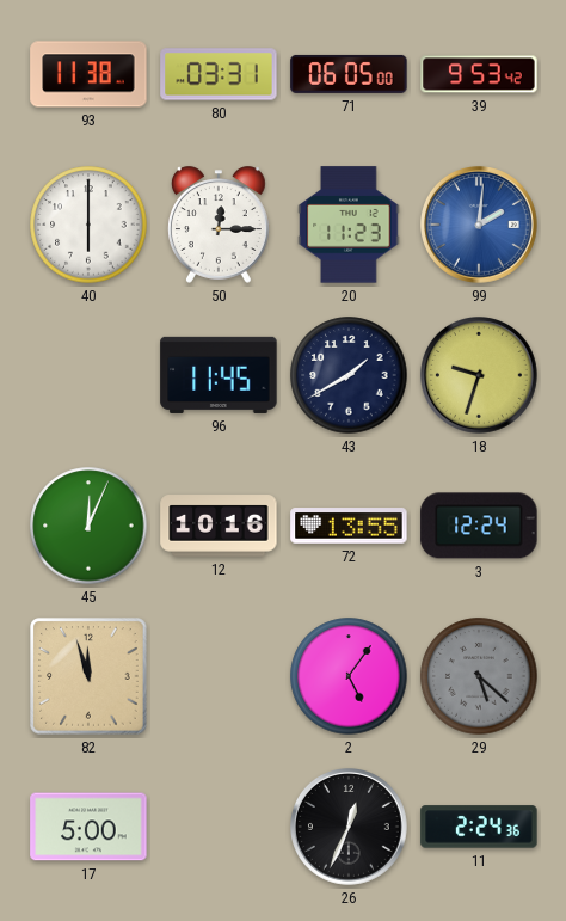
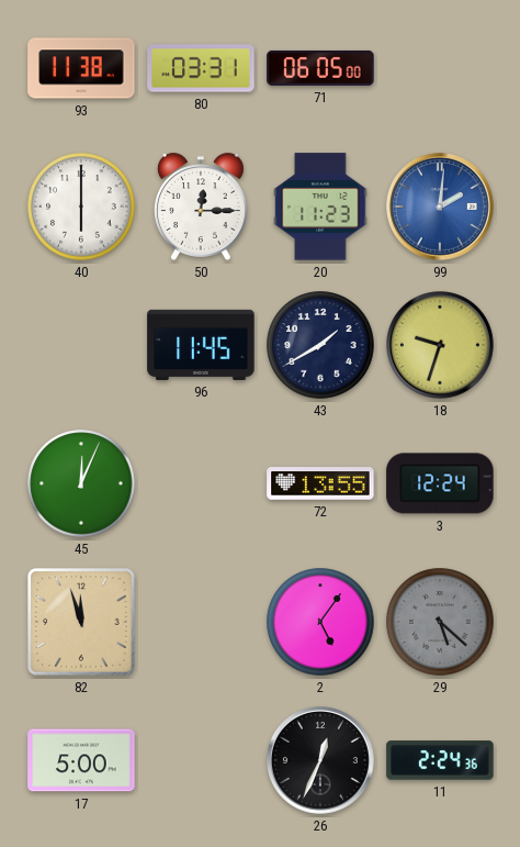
39: 9:53 -> none (479, 74)
12: 10:16 -> none (219, 526)
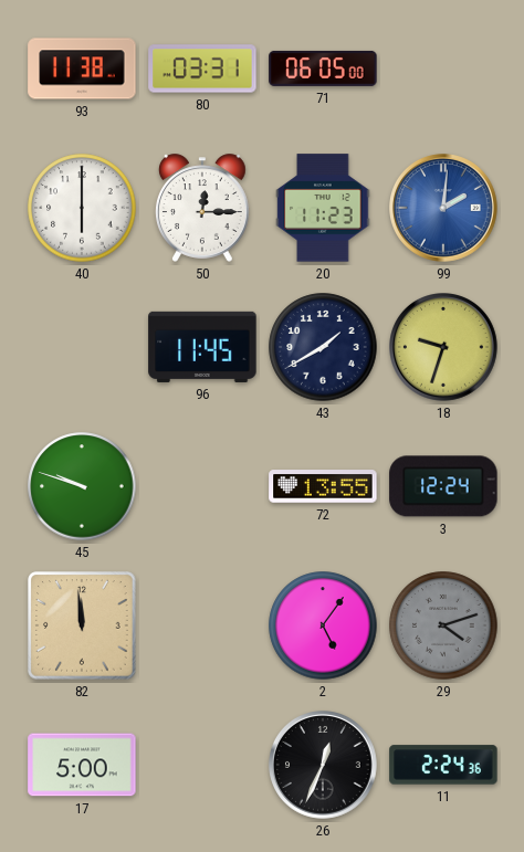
45: 12:04 -> 9:48 (82, 486)
82: 11:57 -> 11:59 (82, 625)
29: 5:22 -> 4:12 (443, 625)
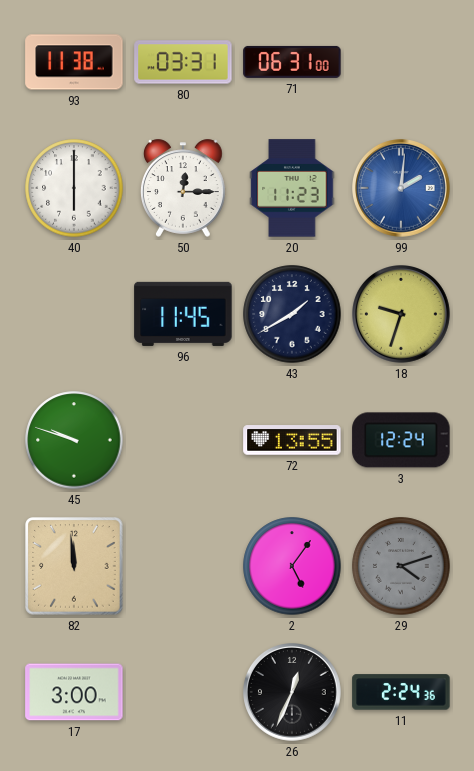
71: 06:05 -> 06:31 (292, 62)
17: 5:00 -> 3:00 (74, 692)
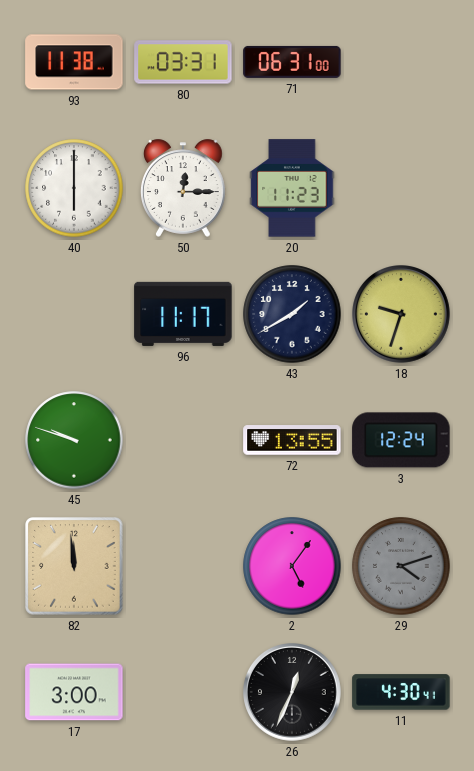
99: 2:01 -> none (402, 189)
96: 11:45 -> 11:17 (183, 314)
11: 2:24 -> 4:30 (401, 692)
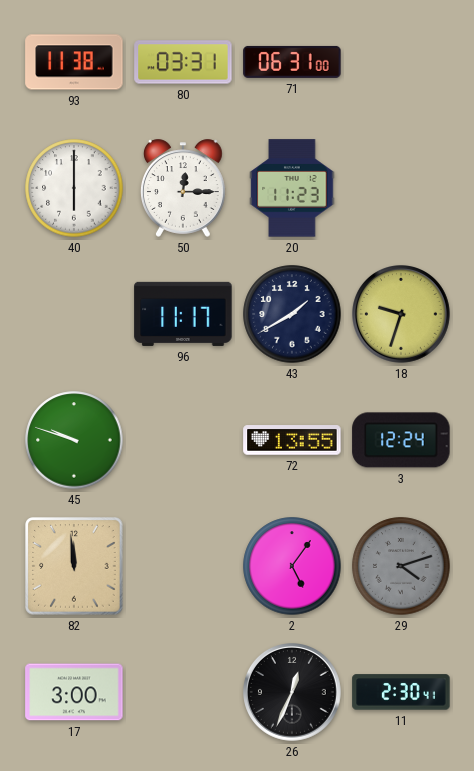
11: 4:30 -> 2:30 (401, 692)
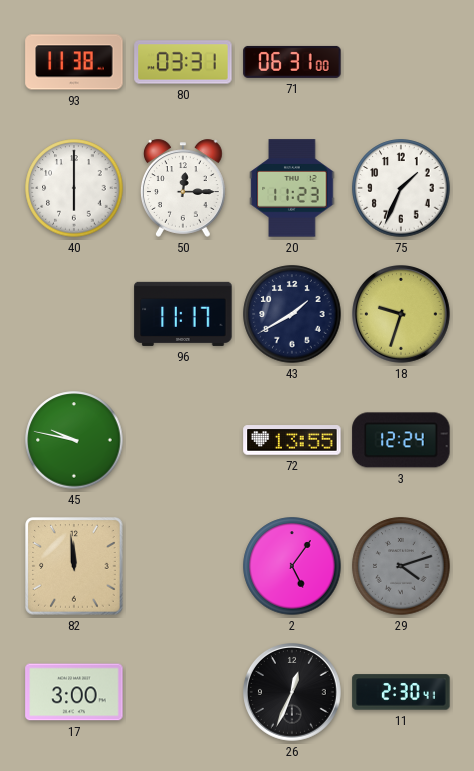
75: none -> 1:34 (401, 188)
45: 9:48 -> 9:47 (74, 440)
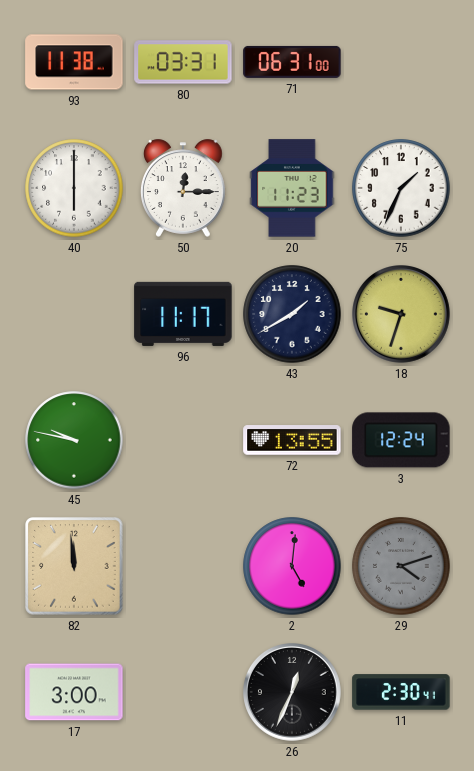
2: 5:06 -> 5:01 (292, 566)
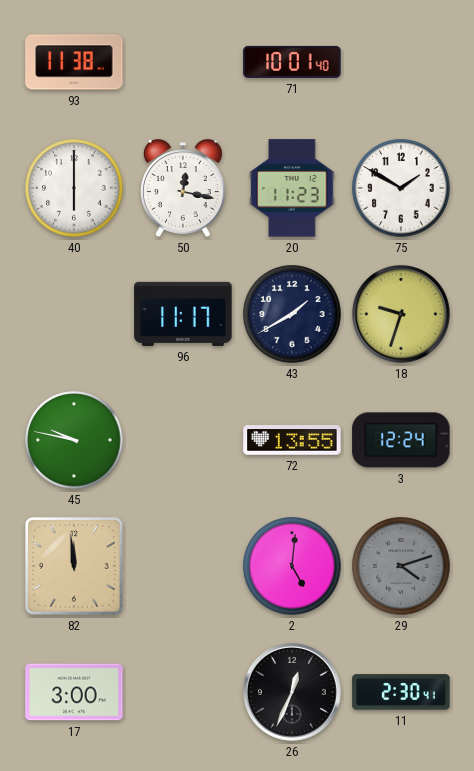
80: 03:31 -> none (183, 62)
71: 06:31 -> 10:01 (292, 62)
50: 12:15 -> 12:17 (183, 188)
75: 1:34 -> 1:50 (401, 188)
